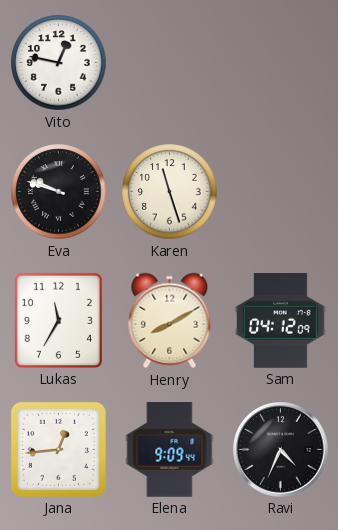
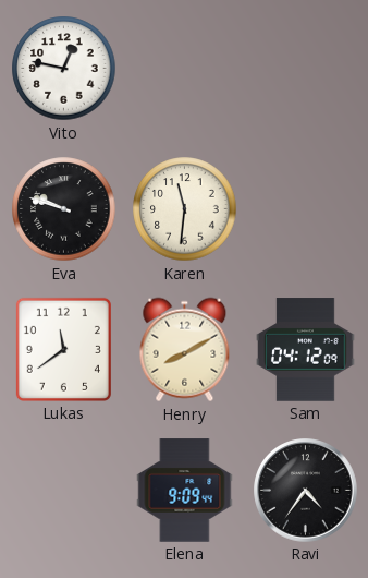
Karen: 11:27 -> 11:31 (185, 209)
Lukas: 11:35 -> 11:39 (63, 349)
Jana: 12:44 -> none (58, 449)
Ravi: 4:34 -> 4:36 (306, 491)
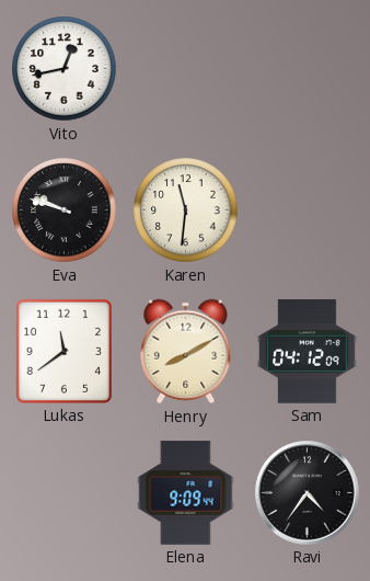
Vito: 12:47 -> 12:43 (65, 69)
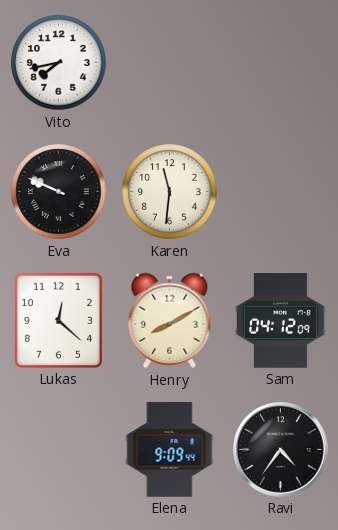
Vito: 12:43 -> 7:43 (59, 63)
Eva: 9:48 -> 9:49 (59, 192)
Lukas: 11:39 -> 12:22 (58, 320)
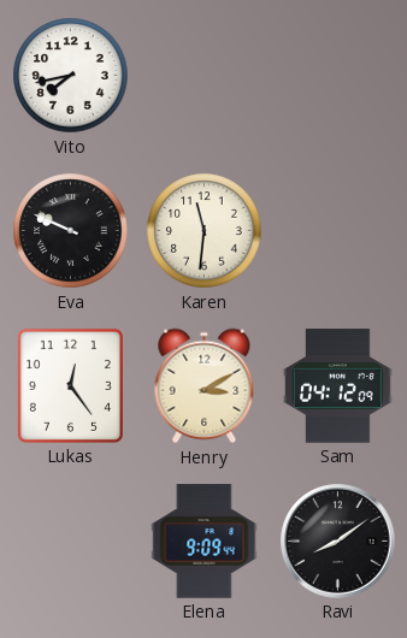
Lukas: 12:22 -> 12:24 (70, 385)
Henry: 8:10 -> 3:10 (205, 386)
Ravi: 4:36 -> 8:09 (338, 542)
